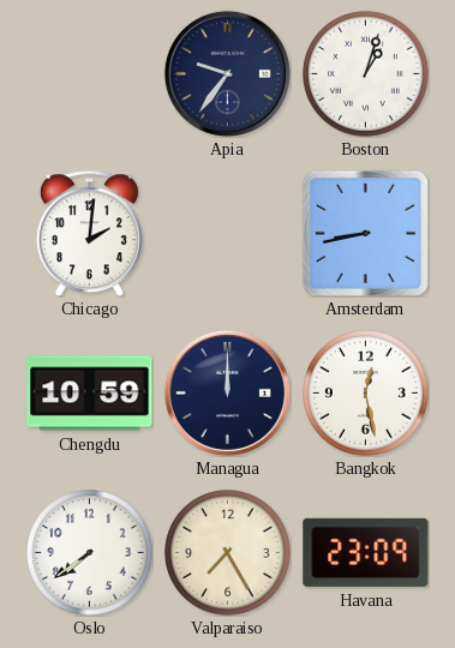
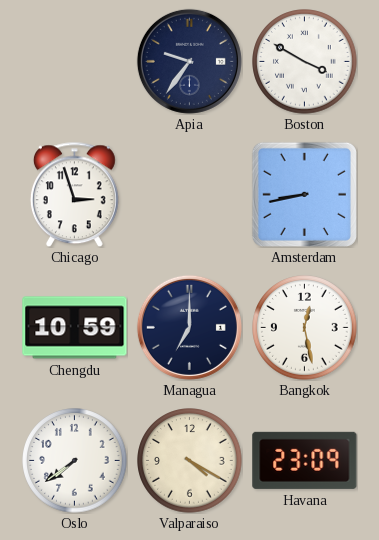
Boston: 1:03 -> 3:50 (305, 62)
Chicago: 2:01 -> 2:57 (74, 194)
Managua: 12:00 -> 7:00 (189, 327)
Valparaiso: 7:25 -> 4:20 (190, 461)
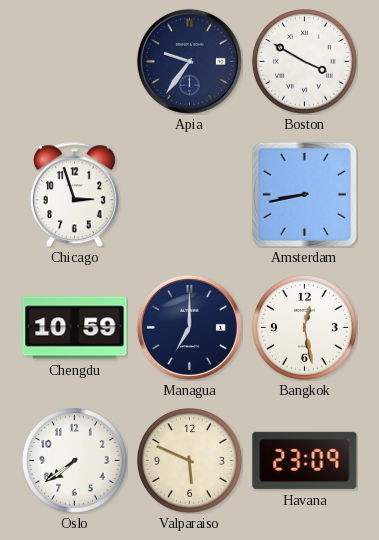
Valparaiso: 4:20 -> 5:49 (190, 461)
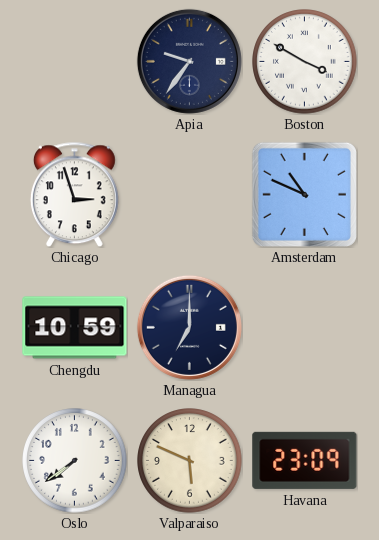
Amsterdam: 8:43 -> 10:49 (304, 194)
Bangkok: 12:28 -> none (305, 328)
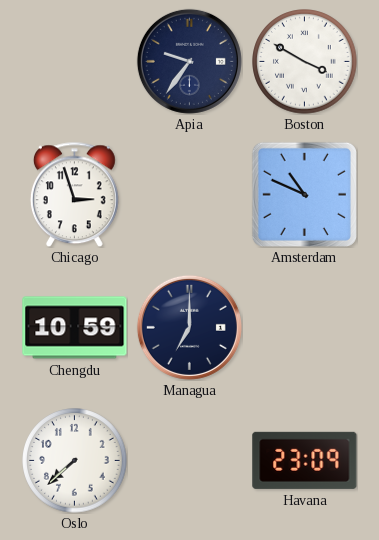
Oslo: 7:39 -> 7:38 (75, 461)
Valparaiso: 5:49 -> none (190, 461)
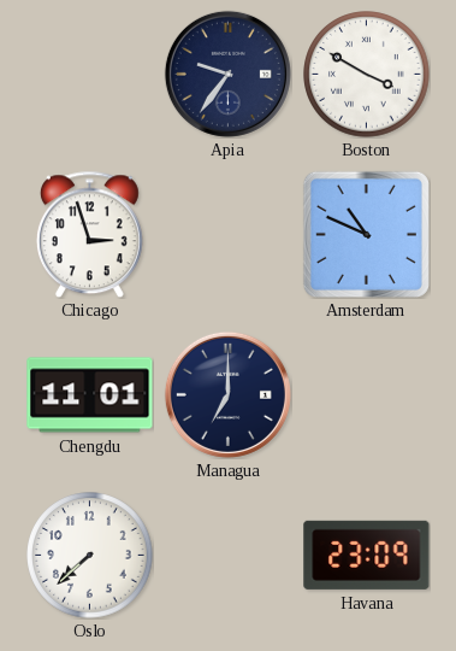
Chengdu: 10:59 -> 11:01 (90, 395)
